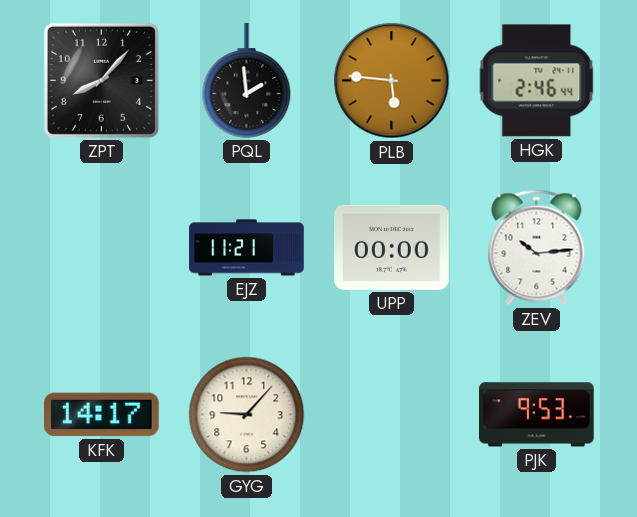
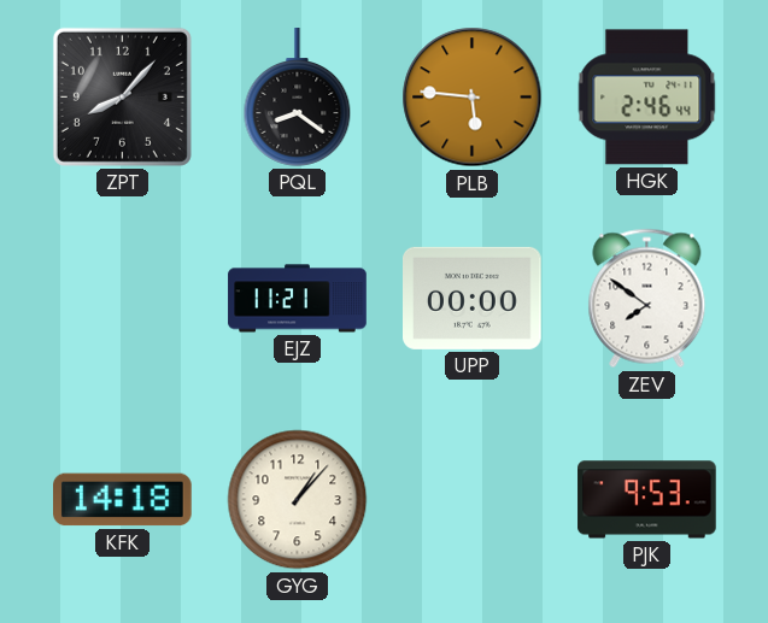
PQL: 1:59 -> 8:21 (298, 98)
ZEV: 10:14 -> 7:51 (647, 299)
KFK: 14:17 -> 14:18 (123, 500)
GYG: 9:07 -> 1:07 (298, 500)
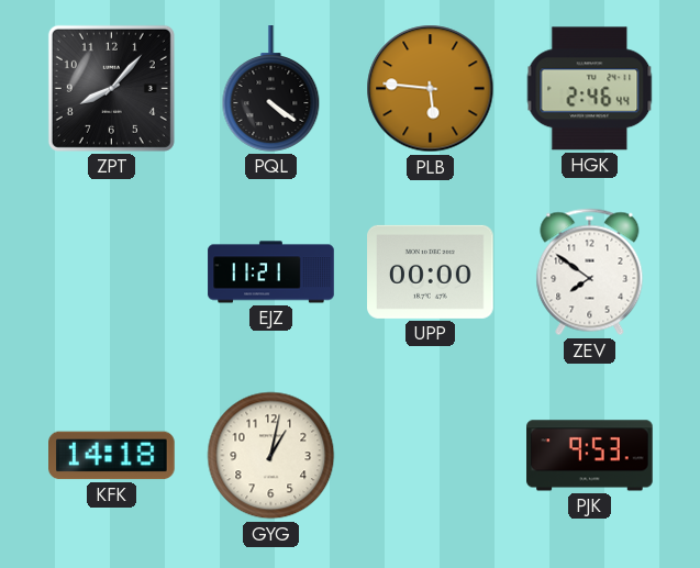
PQL: 8:21 -> 4:21 (271, 89)
GYG: 1:07 -> 1:02 (271, 456)
